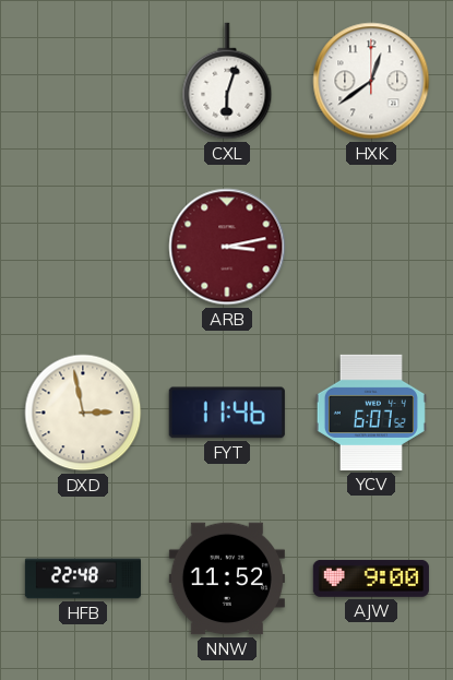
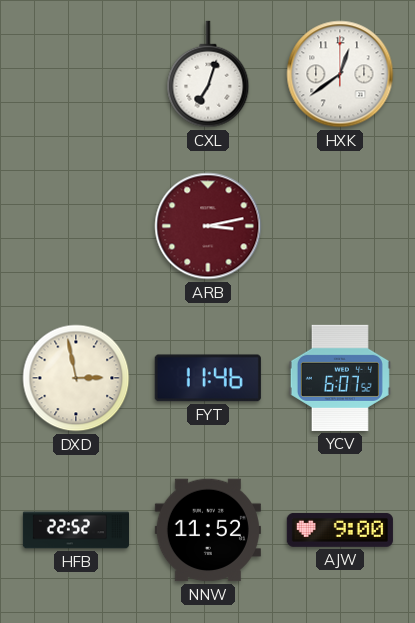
CXL: 6:03 -> 7:03 (208, 74)
HFB: 22:48 -> 22:52 (75, 530)
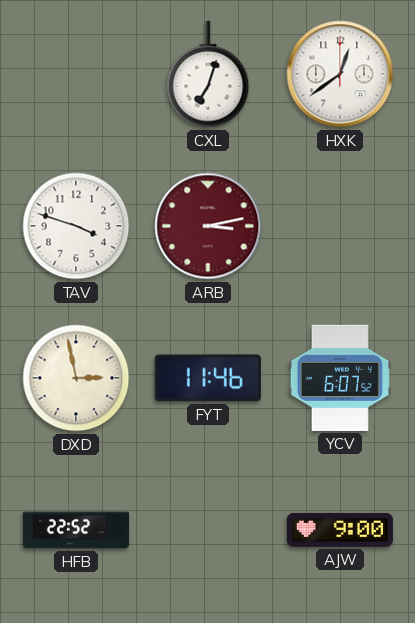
TAV: none -> 3:48 (76, 226)
NNW: 11:52 -> none (208, 530)
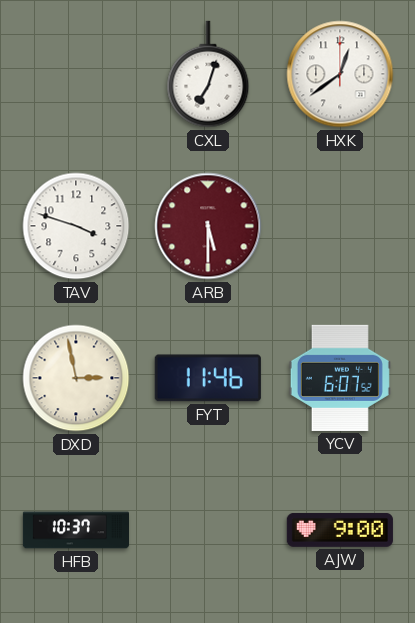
ARB: 3:13 -> 5:30 (208, 226)
HFB: 22:52 -> 10:37 (75, 530)
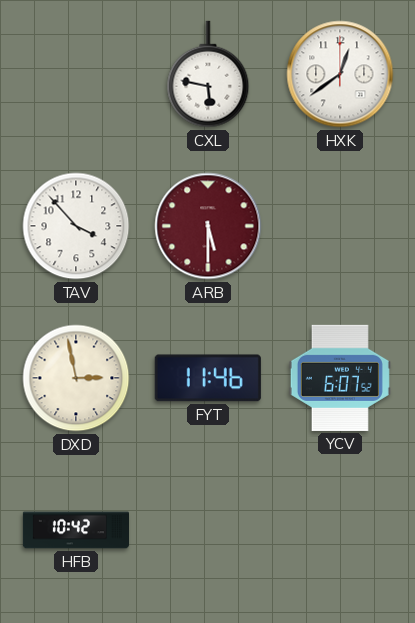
CXL: 7:03 -> 5:47 (208, 74)
TAV: 3:48 -> 3:53 (76, 226)
HFB: 10:37 -> 10:42 (75, 530)
AJW: 9:00 -> none (340, 530)
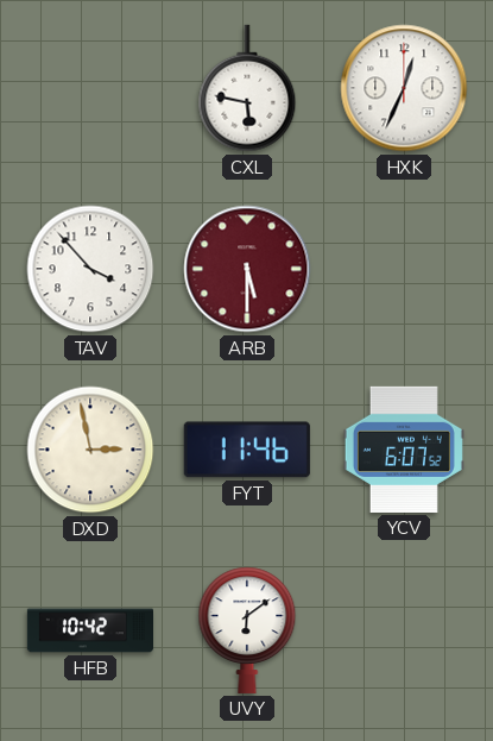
HXK: 12:39 -> 12:34 (404, 88)
UVY: none -> 6:09 (247, 630)
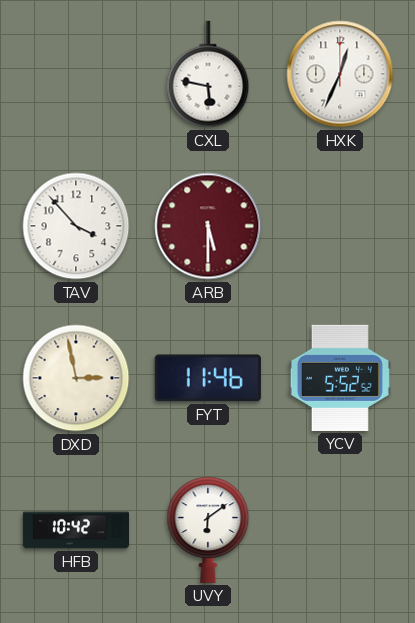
YCV: 6:07 -> 5:52 (340, 378)
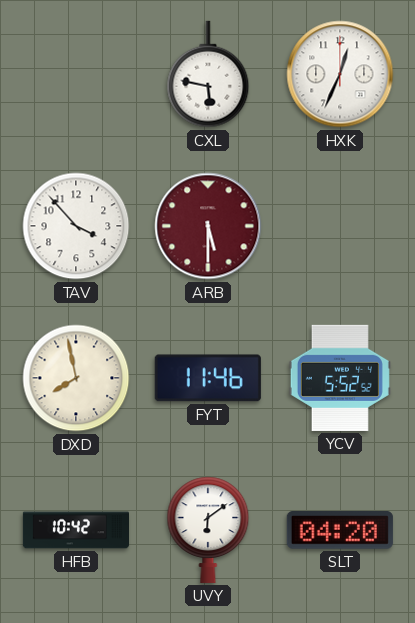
DXD: 2:58 -> 7:58 (76, 378)
SLT: none -> 04:20 (340, 531)
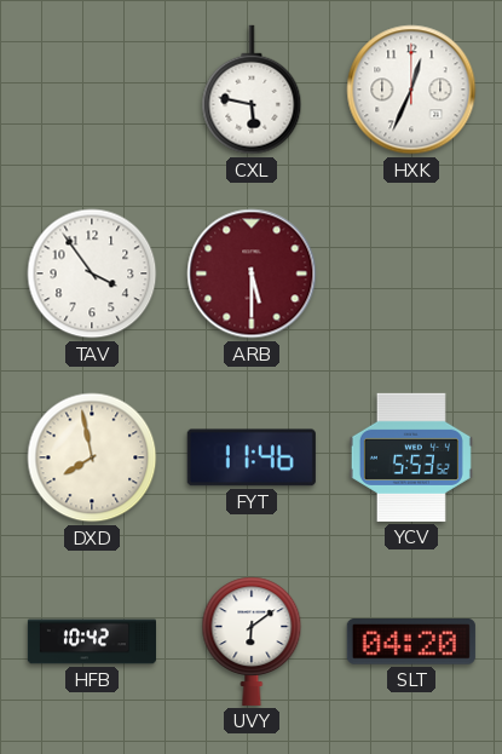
TAV: 3:53 -> 3:54 (92, 274)
YCV: 5:52 -> 5:53 (411, 457)
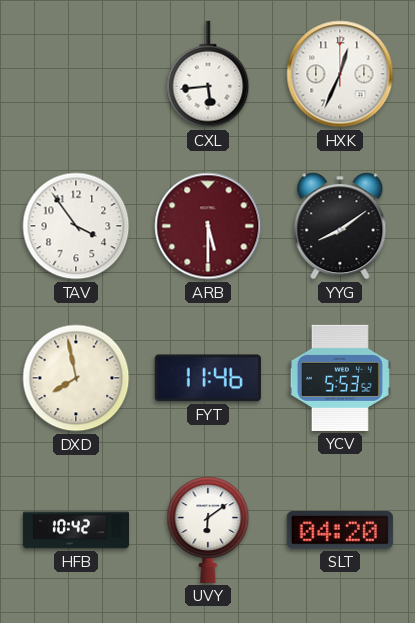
CXL: 5:47 -> 5:44 (208, 74)
YYG: none -> 8:09 (340, 226)
